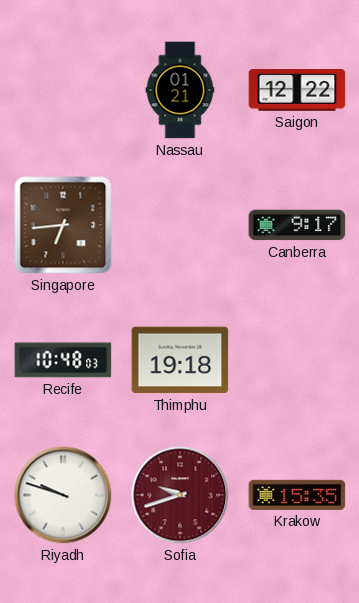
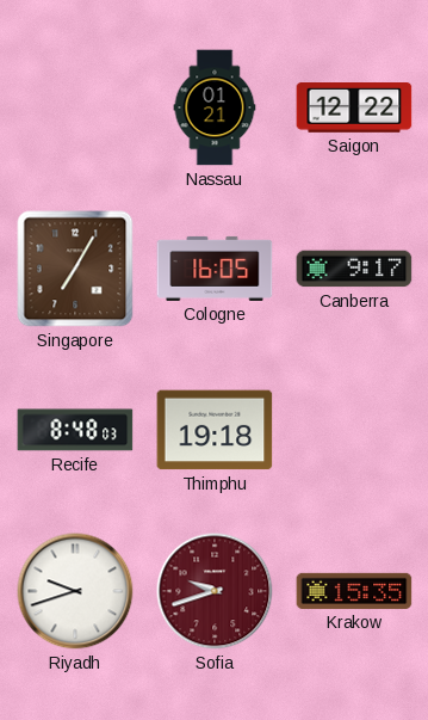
Singapore: 6:44 -> 7:05 (75, 269)
Cologne: none -> 16:05 (215, 269)
Recife: 10:48 -> 8:48 (75, 430)
Riyadh: 9:48 -> 9:42 (75, 591)
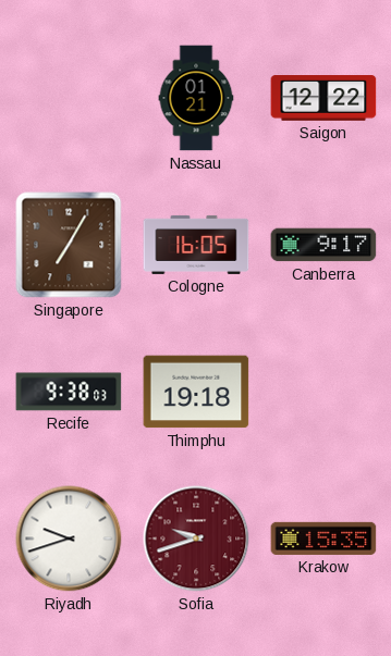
Recife: 8:48 -> 9:38 (69, 392)
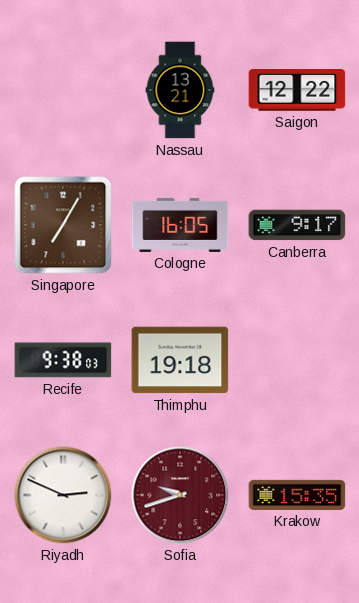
Nassau: 01:21 -> 13:21 (180, 90)
Riyadh: 9:42 -> 2:49 (63, 495)
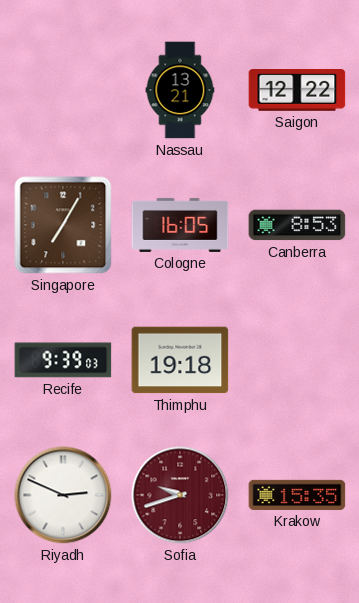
Canberra: 9:17 -> 8:53 (297, 225)
Recife: 9:38 -> 9:39 (63, 360)
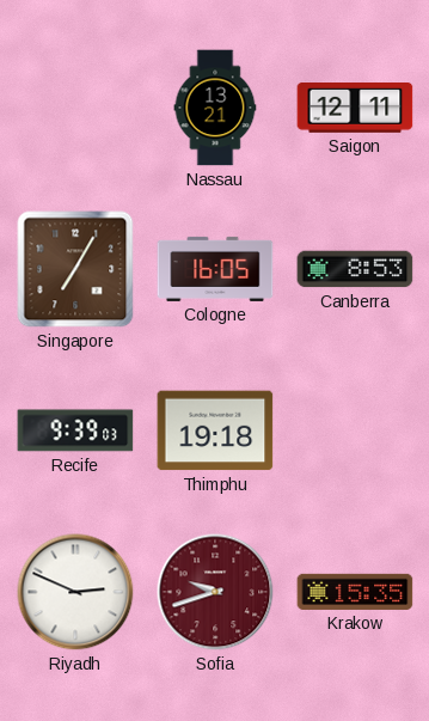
Saigon: 12:22 -> 12:11 (355, 109)
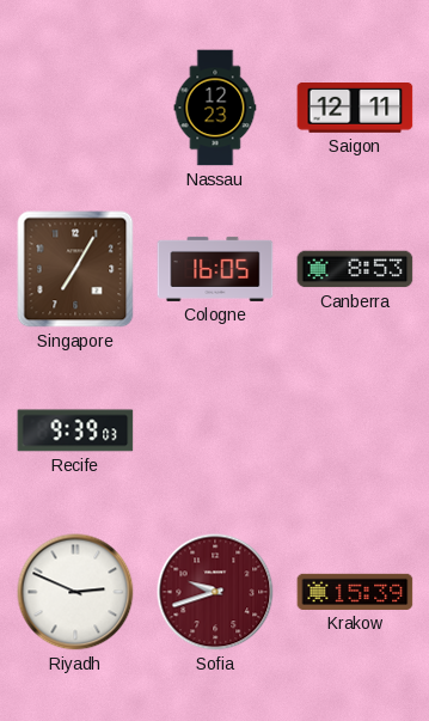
Nassau: 13:21 -> 12:23 (215, 108)
Thimphu: 19:18 -> none (215, 430)
Krakow: 15:35 -> 15:39 (355, 592)
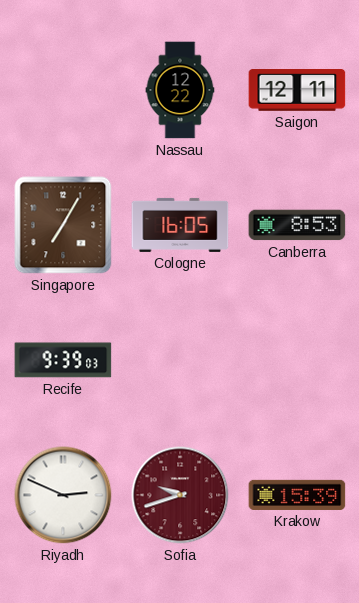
Nassau: 12:23 -> 12:22 (180, 90)
